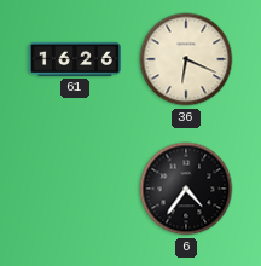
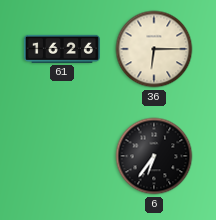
36: 6:19 -> 6:15 (154, 49)
6: 4:36 -> 6:36 (154, 156)
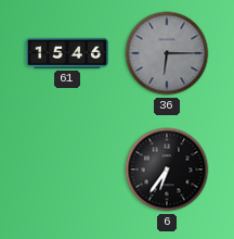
61: 16:26 -> 15:46 (67, 53)
36 dial: cream -> grey (167, 53)
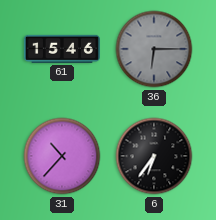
31: none -> 10:37 (62, 156)
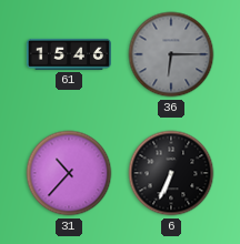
6: 6:36 -> 6:34 (171, 173)
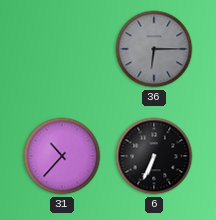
61: 15:46 -> none (69, 54)
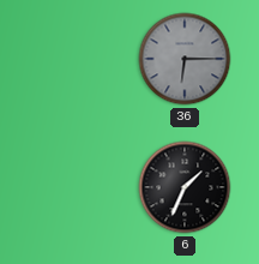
31: 10:37 -> none (62, 156)
6: 6:34 -> 1:34 (185, 187)
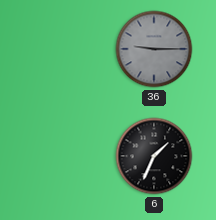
36: 6:15 -> 9:15 (154, 49)
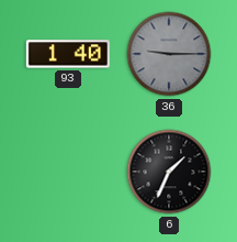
93: none -> 1:40 (68, 54)
